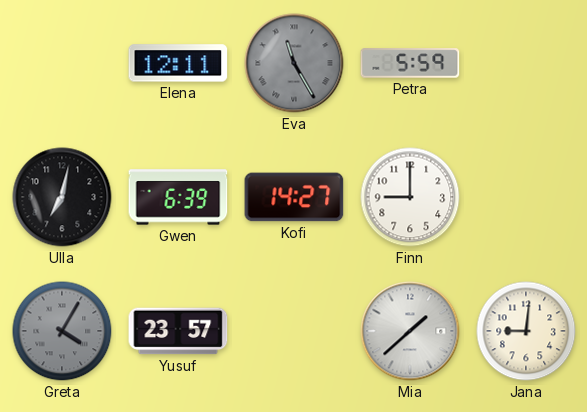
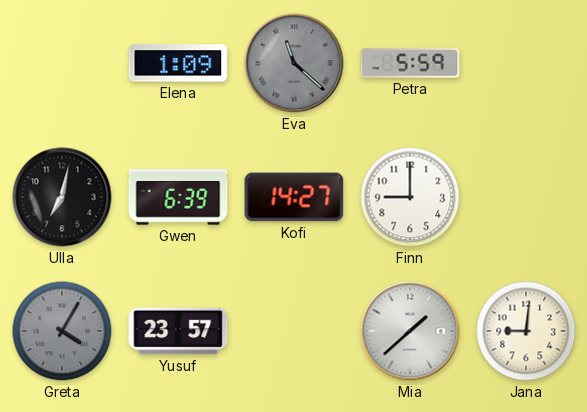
Elena: 12:11 -> 1:09 (178, 63)
Eva: 11:25 -> 11:22 (294, 63)
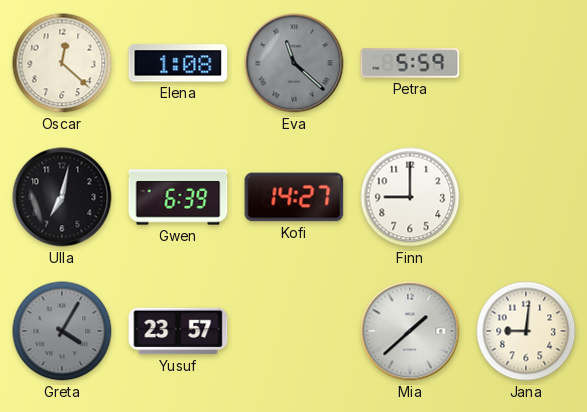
Oscar: none -> 12:22 (62, 63)
Elena: 1:09 -> 1:08 (178, 63)
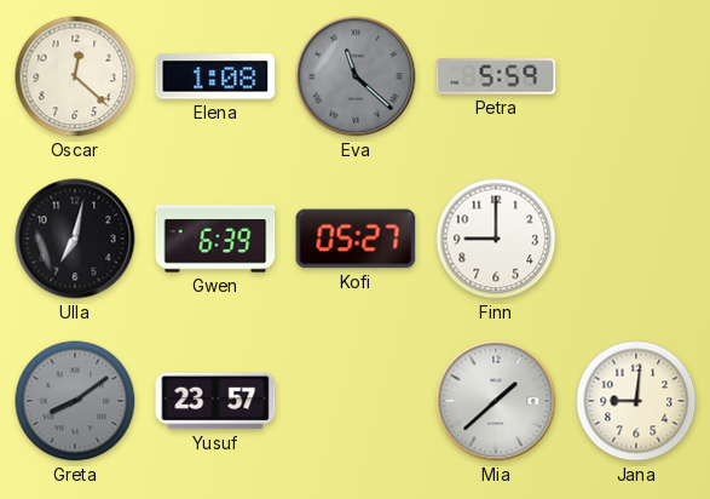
Kofi: 14:27 -> 05:27 (356, 239)
Greta: 4:05 -> 8:09 (75, 401)
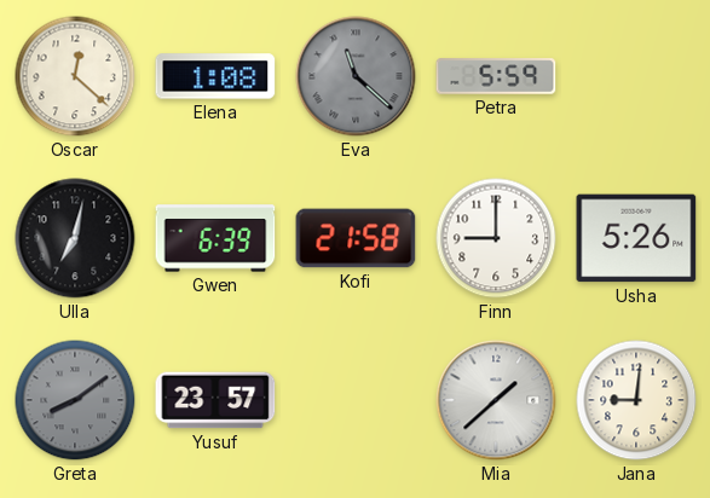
Kofi: 05:27 -> 21:58 (356, 238)
Usha: none -> 5:26 (636, 238)
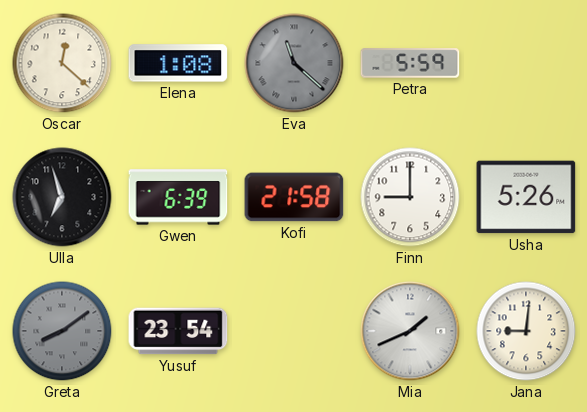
Ulla: 7:02 -> 6:57 (62, 197)
Yusuf: 23:57 -> 23:54 (178, 331)
Mia: 1:38 -> 1:41 (410, 331)
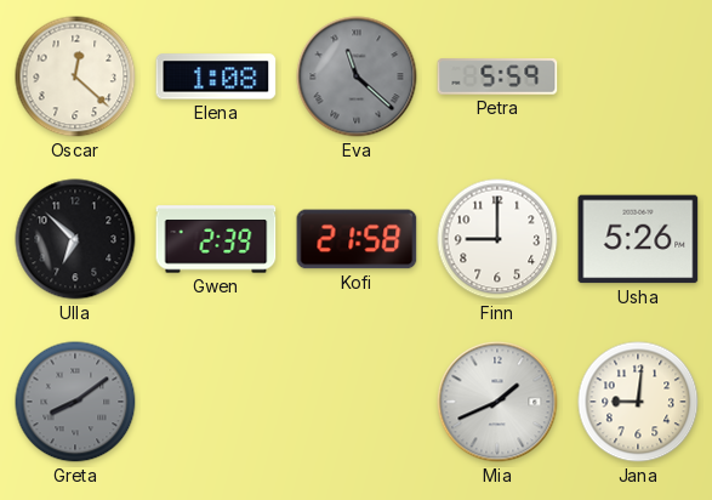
Ulla: 6:57 -> 6:52 (75, 239)
Gwen: 6:39 -> 2:39 (216, 239)
Yusuf: 23:54 -> none (178, 331)
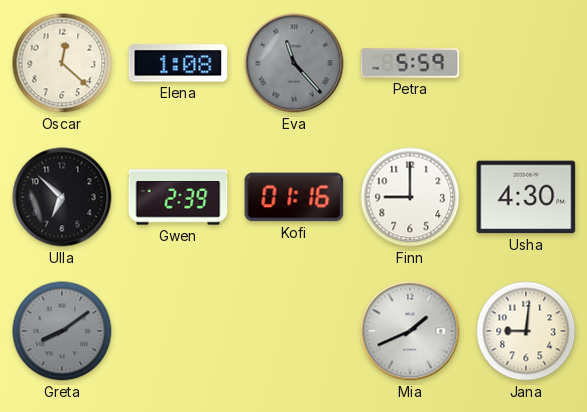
Eva: 11:22 -> 11:23 (294, 63)
Kofi: 21:58 -> 01:16 (294, 197)
Usha: 5:26 -> 4:30 (526, 197)
